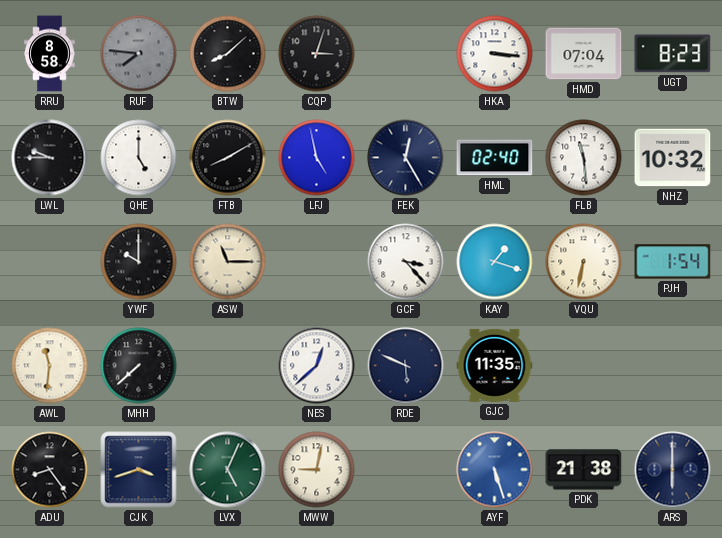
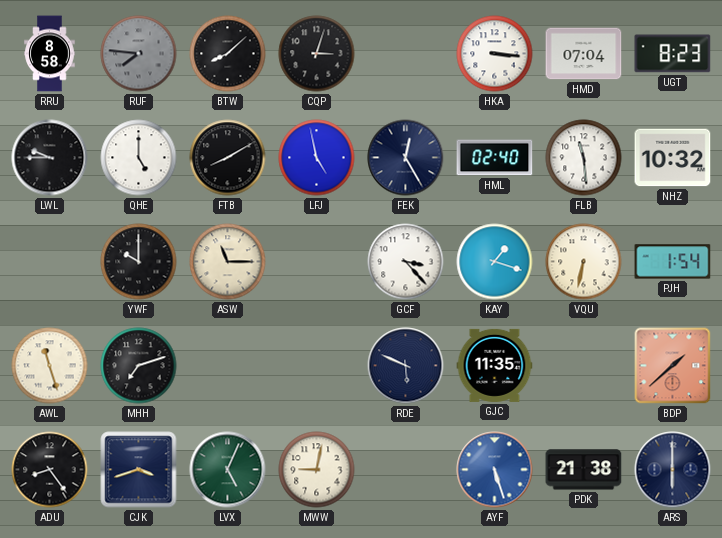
AWL: 11:31 -> 11:27 (50, 366)
MHH: 7:38 -> 7:12 (139, 366)
NES: 12:38 -> none (317, 366)
BDP: none -> 1:38 (673, 366)
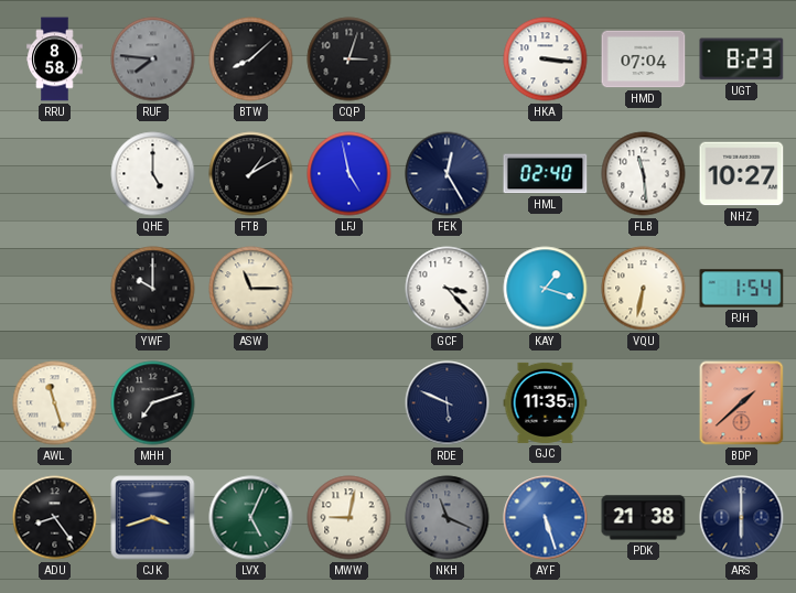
LWL: 9:45 -> none (50, 158)
FTB: 8:10 -> 1:10 (251, 174)
NHZ: 10:32 -> 10:27 (742, 174)
NKH: none -> 11:19 (448, 518)
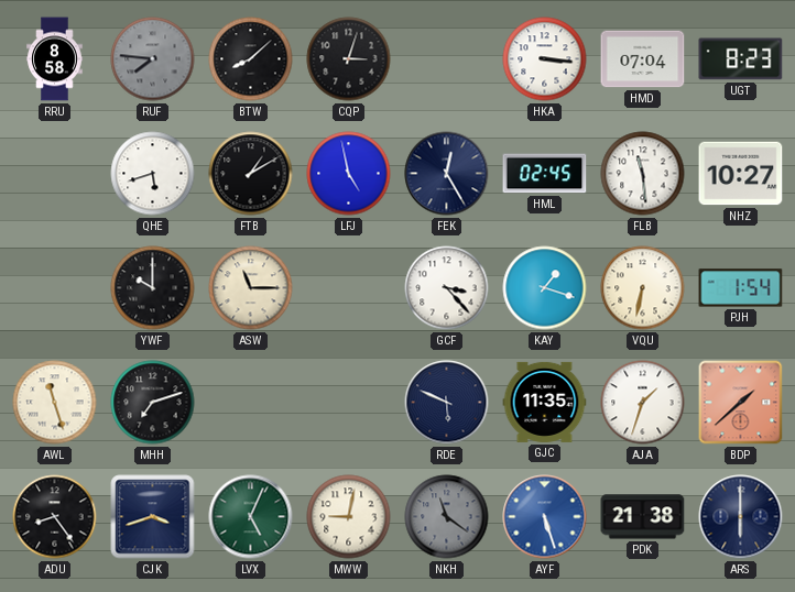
QHE: 5:00 -> 5:42 (153, 174)
HML: 02:40 -> 02:45 (545, 174)
AJA: none -> 1:33 (643, 403)
NKH: 11:19 -> 11:21 (447, 517)
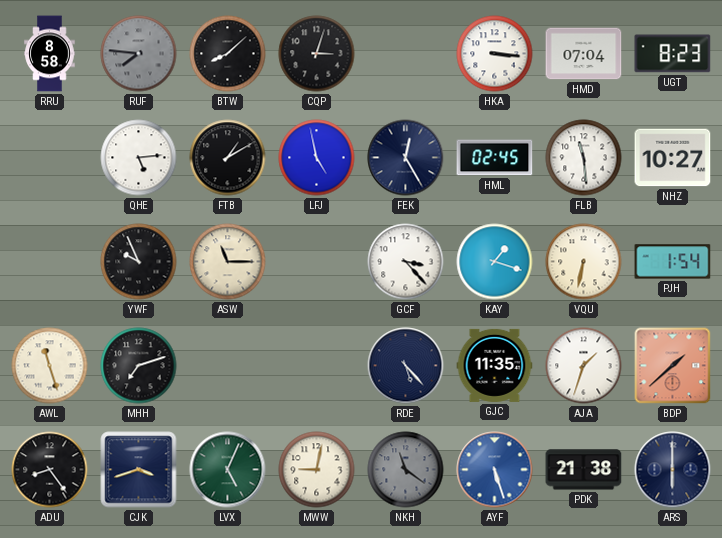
QHE: 5:42 -> 5:14 (139, 158)
YWF: 10:00 -> 9:56 (139, 262)
RDE: 5:49 -> 5:23 (406, 366)
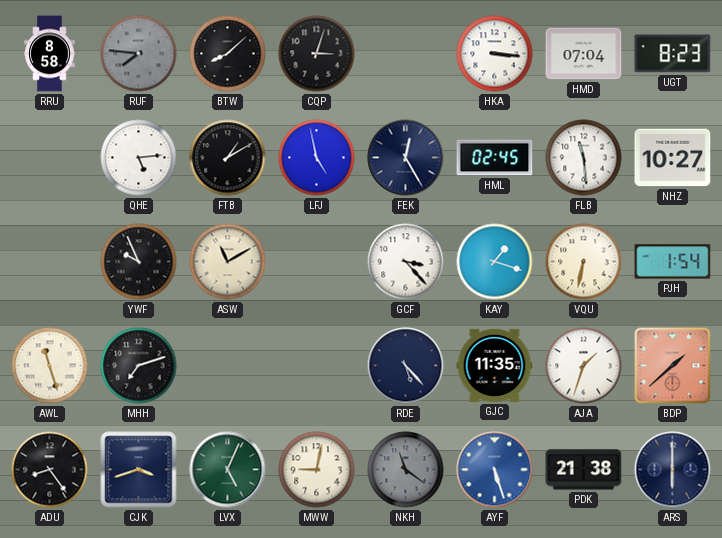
ASW: 11:15 -> 11:10 (228, 262)
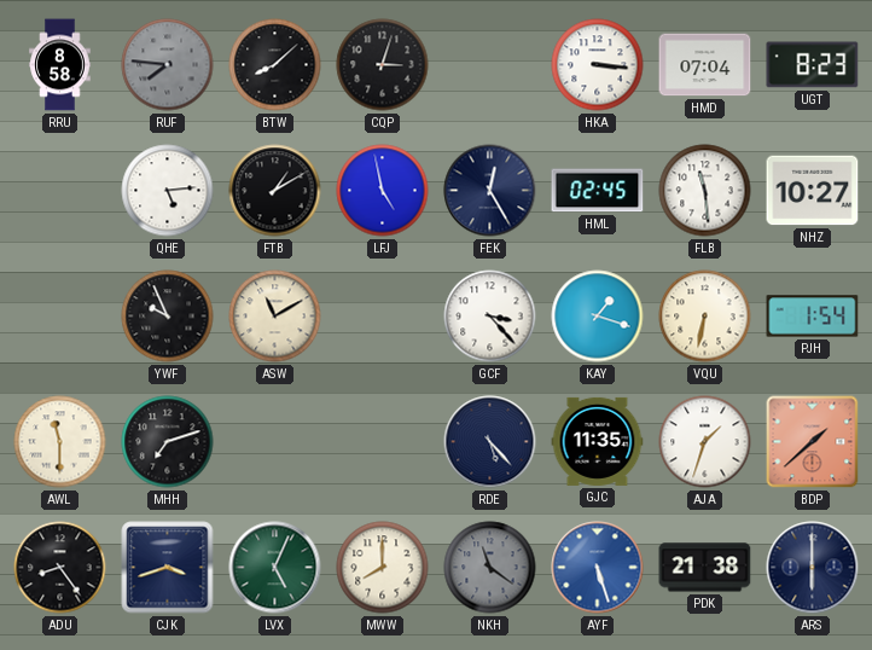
AWL: 11:27 -> 11:30 (60, 442)
MWW: 9:02 -> 8:00 (383, 568)
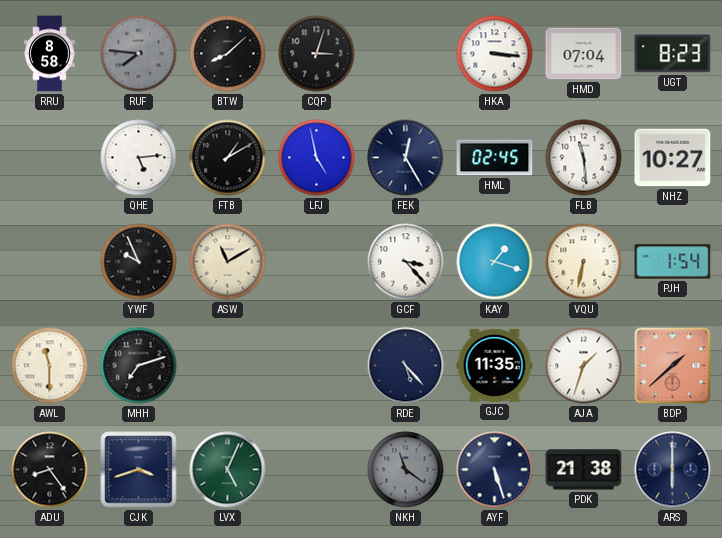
MWW: 8:00 -> none (383, 568)
AYF dial: blue -> navy (495, 470)
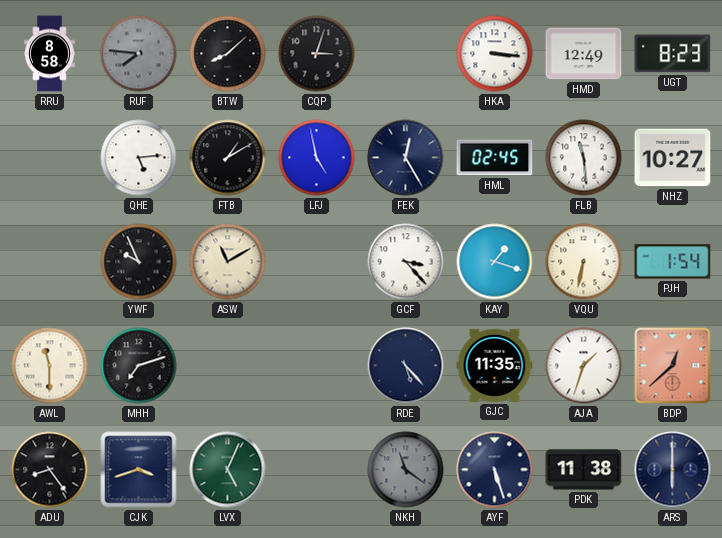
HMD: 07:04 -> 12:49 (584, 54)
BDP: 1:38 -> 12:38 (673, 366)
PDK: 21:38 -> 11:38 (584, 470)
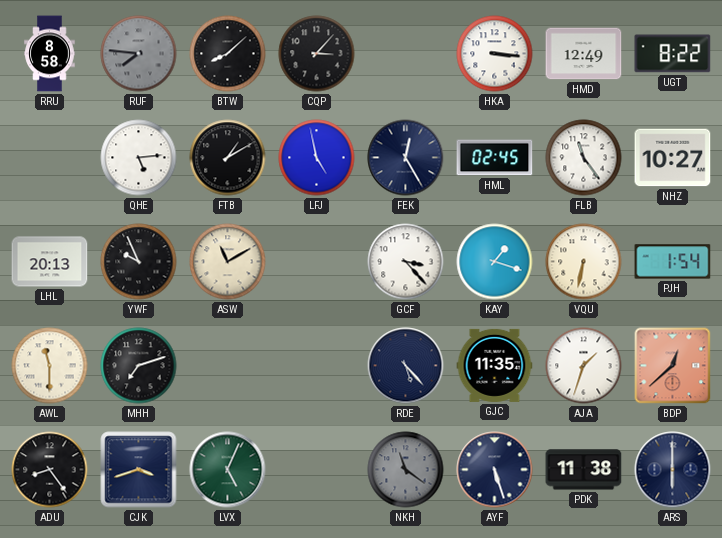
CQP: 3:03 -> 3:07 (317, 54)
UGT: 8:23 -> 8:22 (673, 54)
FLB: 11:29 -> 11:24 (584, 158)
LHL: none -> 20:13 (50, 262)
